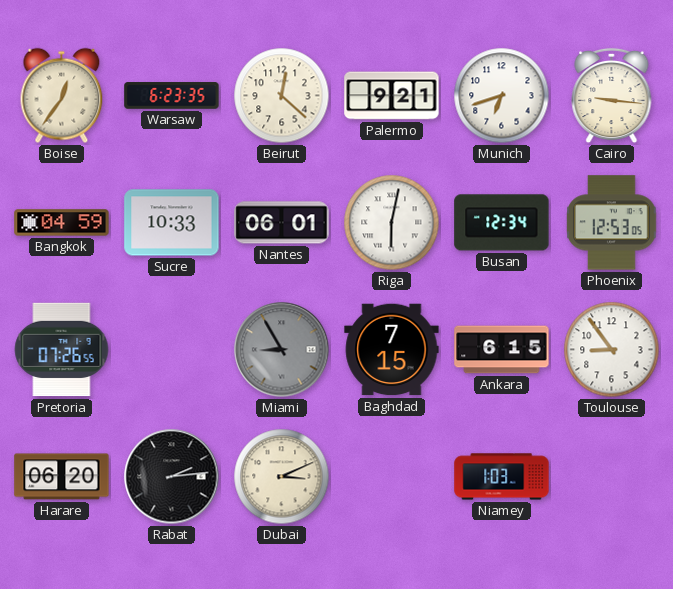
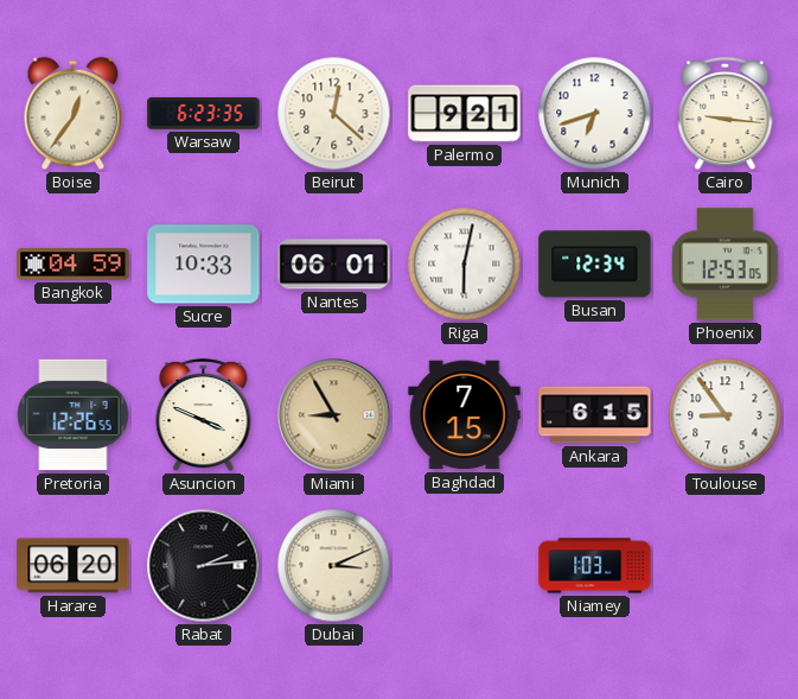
Pretoria: 07:26 -> 12:26 (74, 415)
Asuncion: none -> 3:49 (204, 415)
Miami dial: grey -> champagne (334, 415)
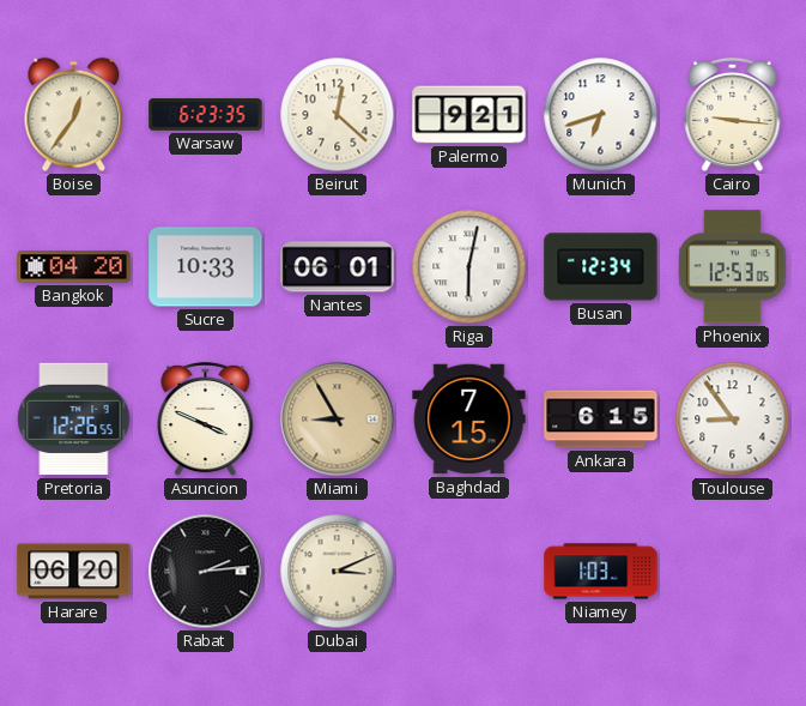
Bangkok: 04:59 -> 04:20 (74, 267)
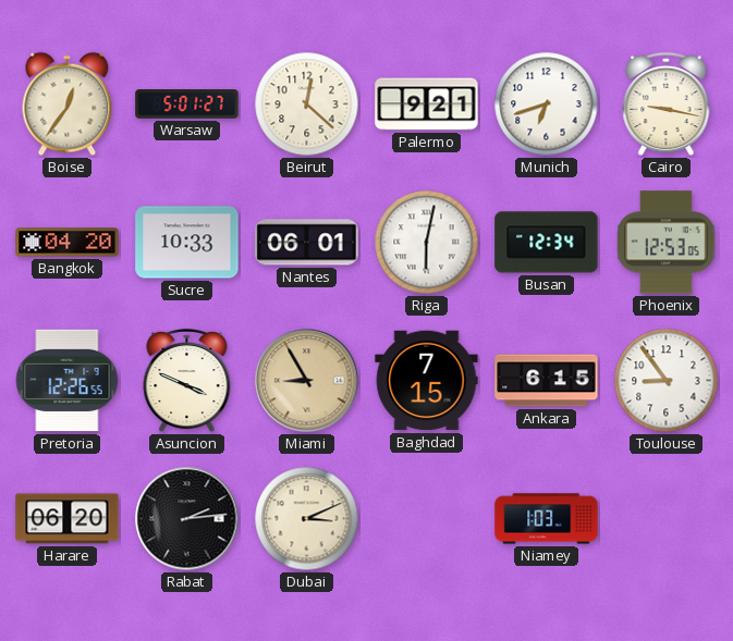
Warsaw: 6:23 -> 5:01 (187, 104)
Cairo: 9:16 -> 9:17 (667, 104)
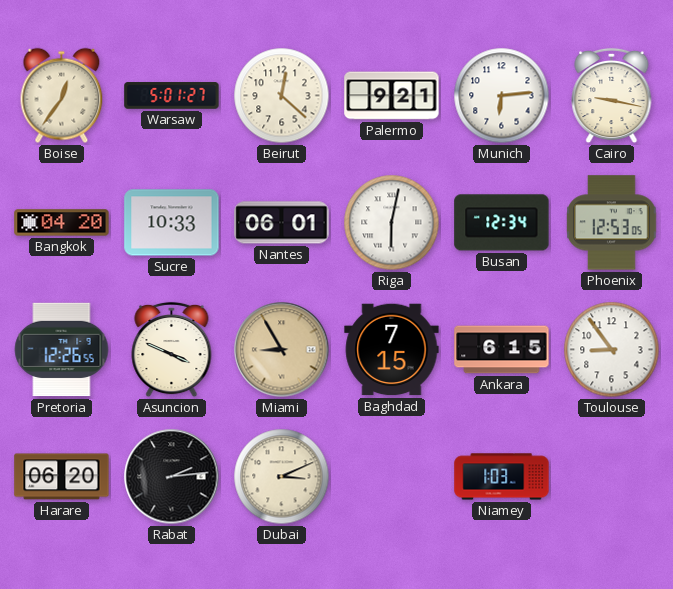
Munich: 6:42 -> 6:14 (502, 96)
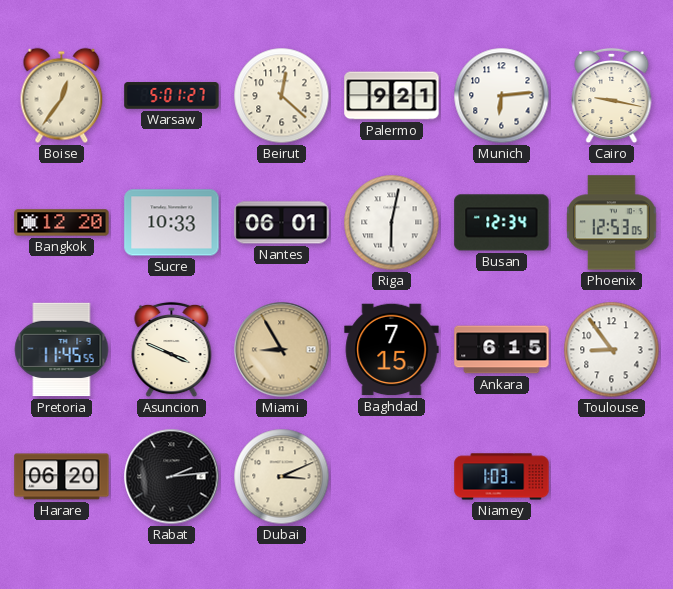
Bangkok: 04:20 -> 12:20 (62, 223)
Pretoria: 12:26 -> 11:45 (62, 350)
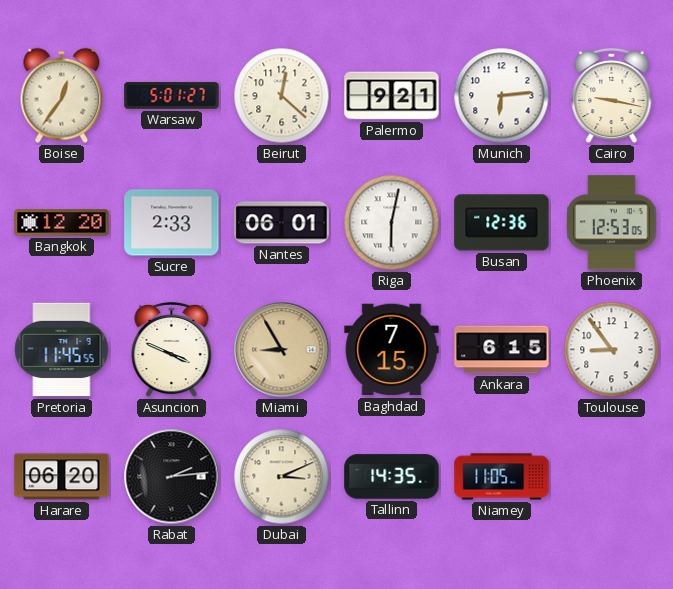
Sucre: 10:33 -> 2:33 (172, 223)
Busan: 12:34 -> 12:36 (502, 223)
Tallinn: none -> 14:35 (392, 477)
Niamey: 1:03 -> 11:05 (502, 477)
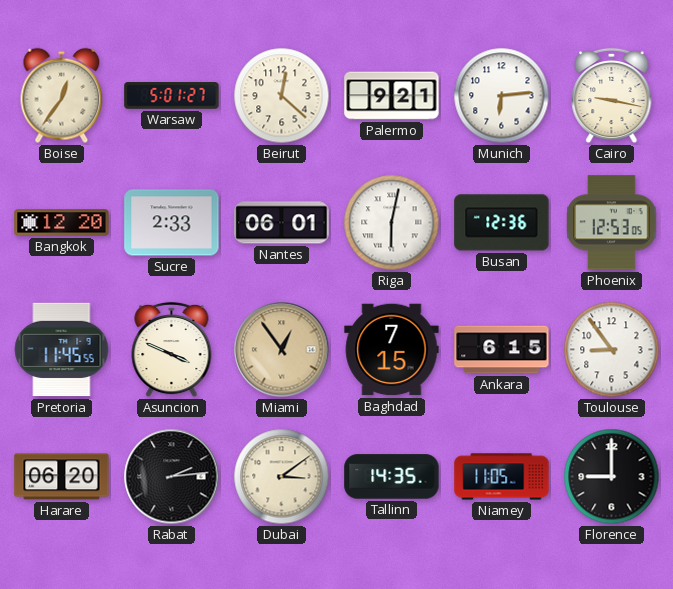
Miami: 8:55 -> 12:54 (282, 350)
Dubai: 3:11 -> 3:09 (282, 477)
Florence: none -> 9:00 (612, 477)
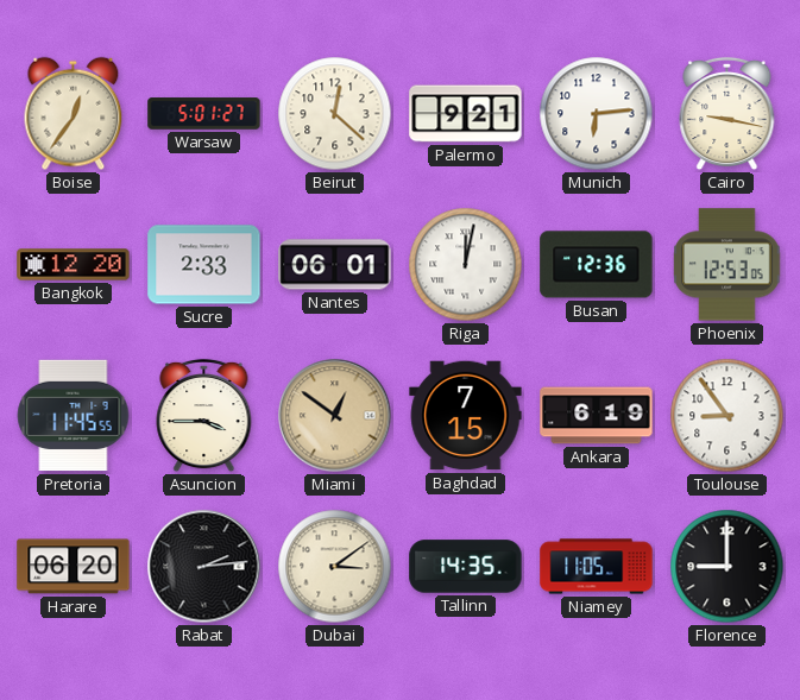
Riga: 6:02 -> 12:02 (466, 265)
Asuncion: 3:49 -> 3:45 (204, 416)
Miami: 12:54 -> 12:51 (335, 416)
Ankara: 6:15 -> 6:19 (597, 416)
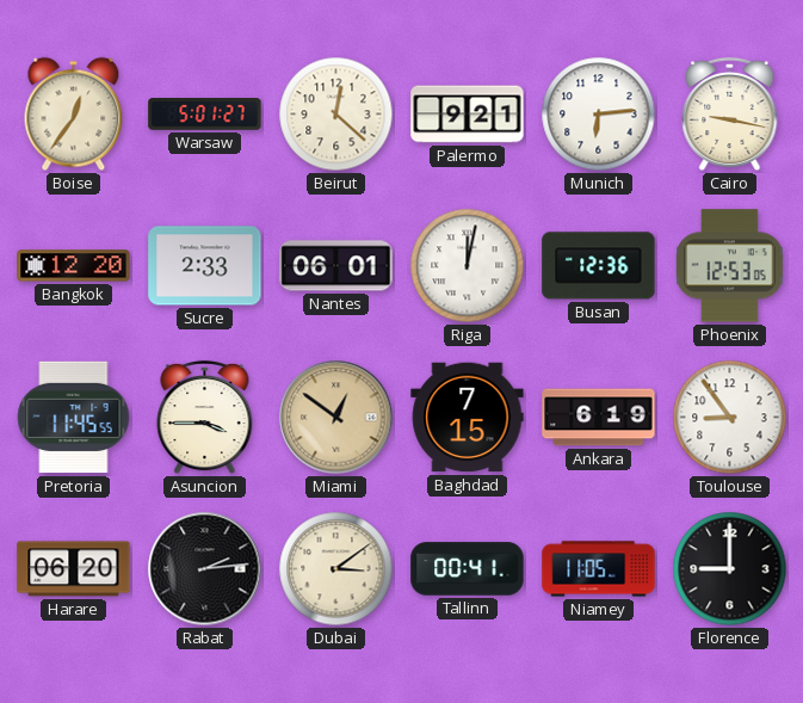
Tallinn: 14:35 -> 00:41 (468, 569)
